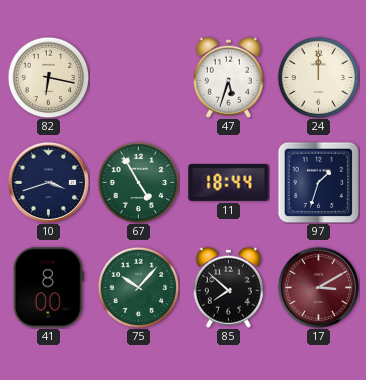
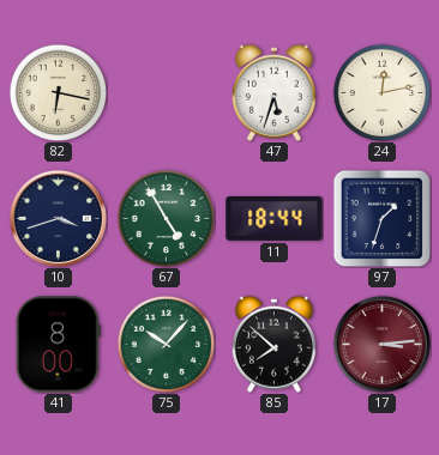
24: 12:00 -> 12:13 (381, 92)
17: 3:10 -> 3:14 (381, 344)
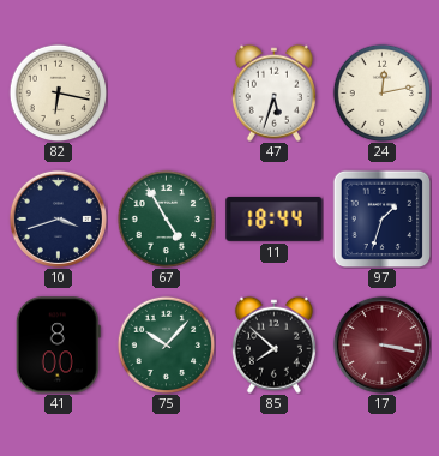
17: 3:14 -> 3:17 (381, 344)
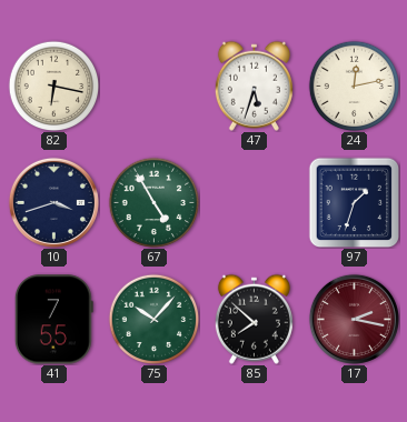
11: 18:44 -> none (275, 218)
41: 8:00 -> 7:55 (53, 320)
17: 3:17 -> 2:17 (354, 319)
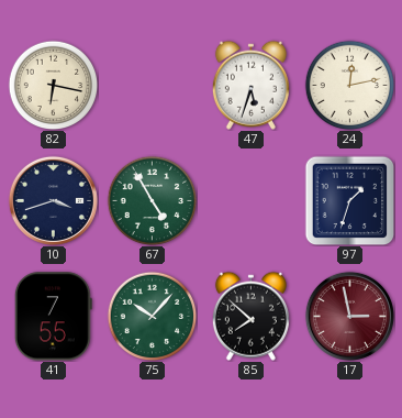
17: 2:17 -> 2:58 (349, 316)
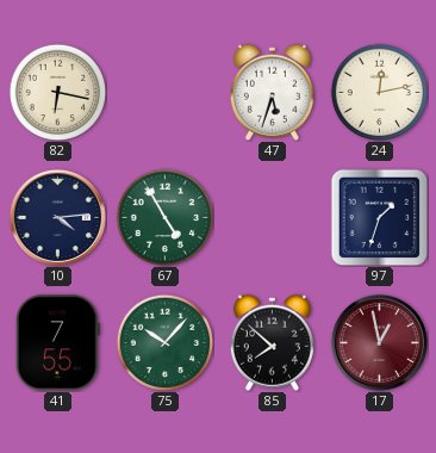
10: 3:42 -> 4:14 (57, 217)
17: 2:58 -> 12:58 (379, 342)
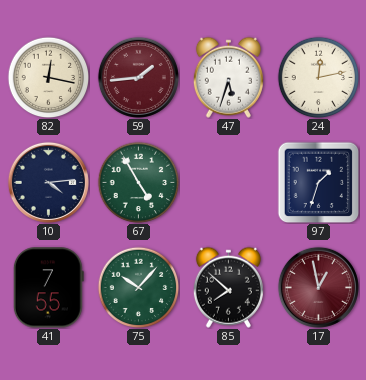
82: 6:17 -> 12:17 (48, 77)
59: none -> 1:44 (138, 77)
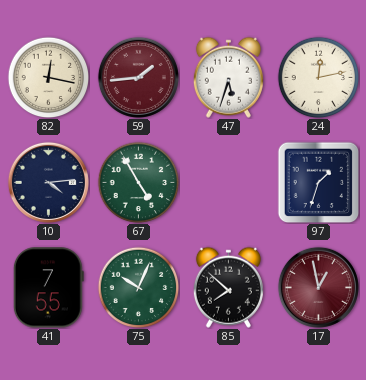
75: 10:07 -> 10:04 (138, 287)
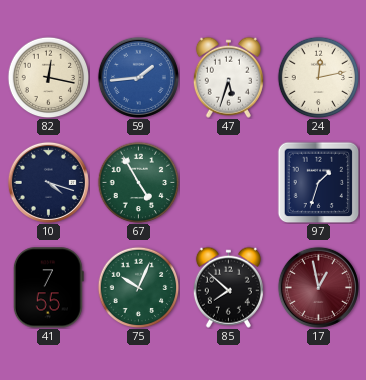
59 dial: burgundy -> blue (138, 77)
10: 4:14 -> 4:18 (48, 182)
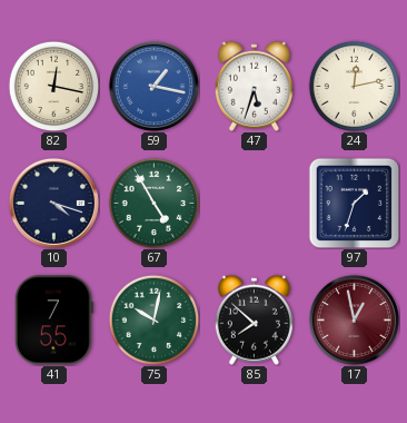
59: 1:44 -> 1:17 (153, 86)
75: 10:04 -> 10:02 (153, 319)
